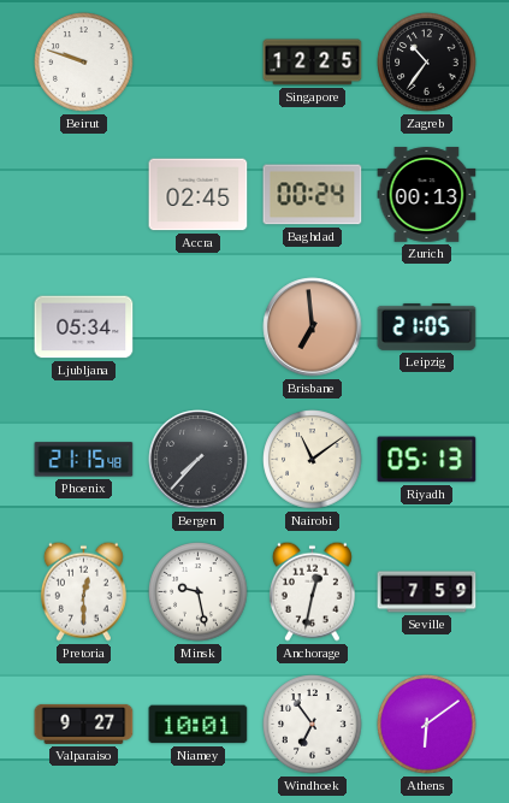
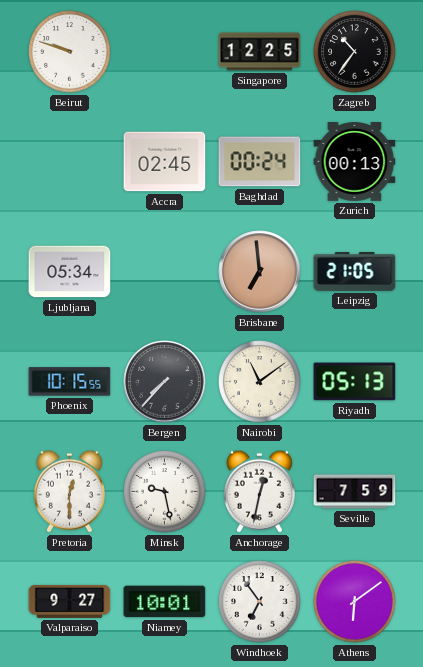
Phoenix: 21:15 -> 10:15 (70, 382)
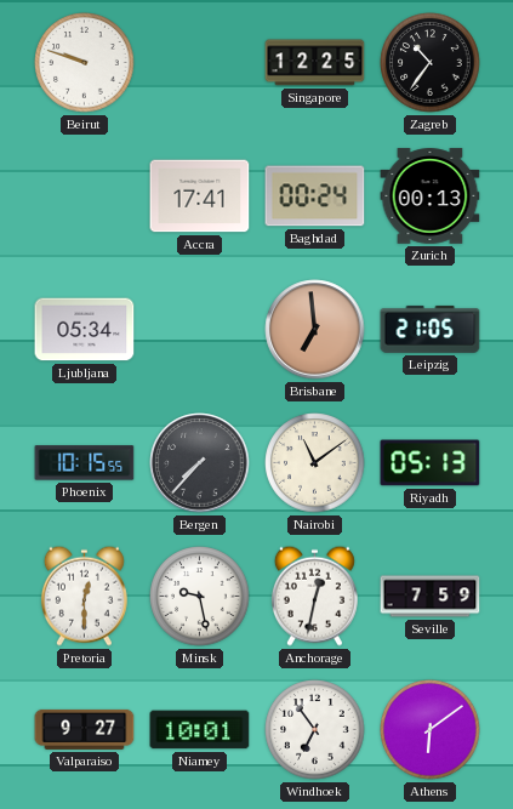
Accra: 02:45 -> 17:41 (200, 196)
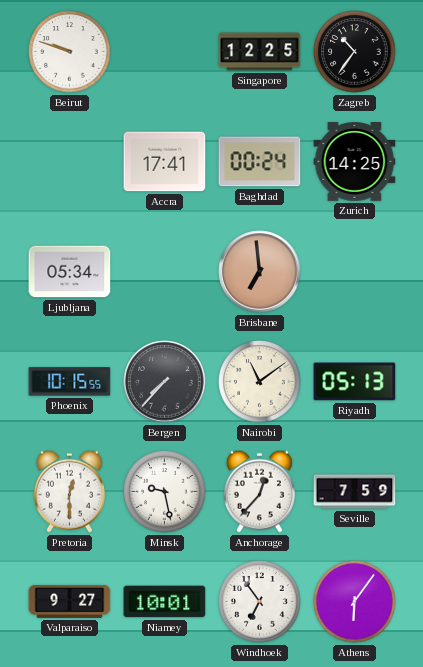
Zurich: 00:13 -> 14:25 (355, 162)
Leipzig: 21:05 -> none (431, 330)
Anchorage: 12:32 -> 12:37 (259, 491)
Athens: 6:09 -> 6:06 (355, 602)
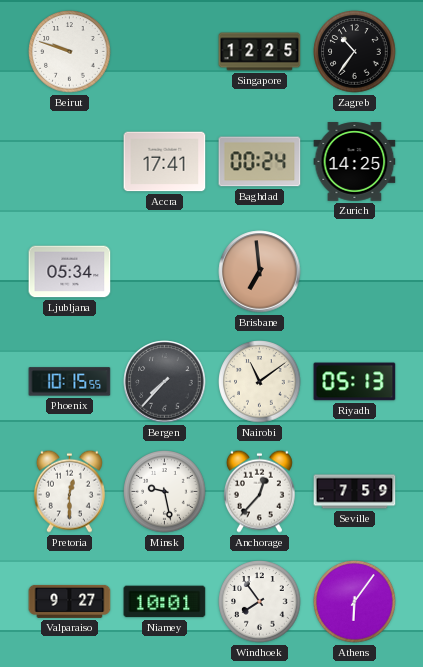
Windhoek: 6:54 -> 7:54 (260, 602)
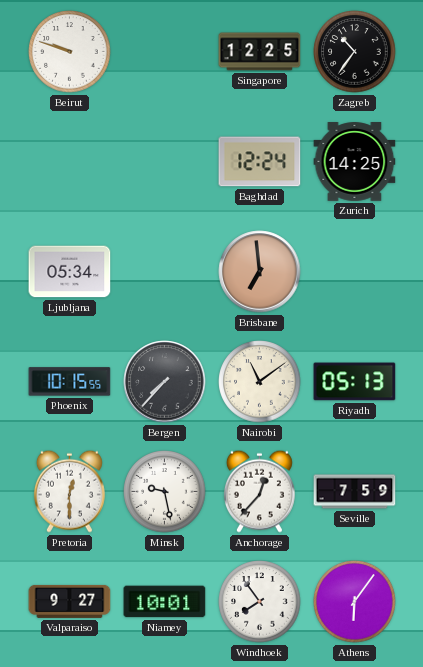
Accra: 17:41 -> none (165, 162)
Baghdad: 00:24 -> 12:24 (260, 162)
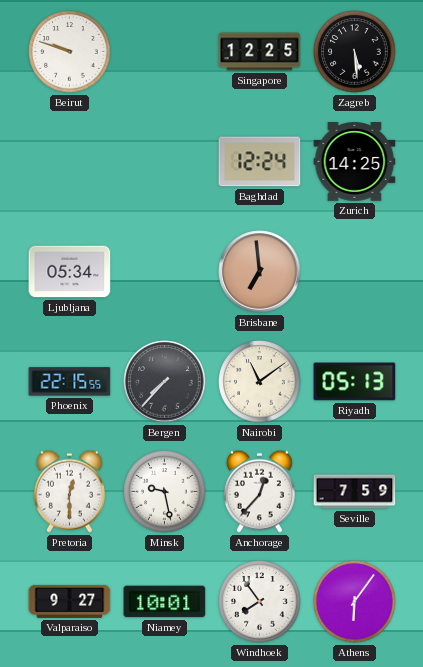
Zagreb: 10:36 -> 5:29 (355, 52)
Phoenix: 10:15 -> 22:15 (70, 382)
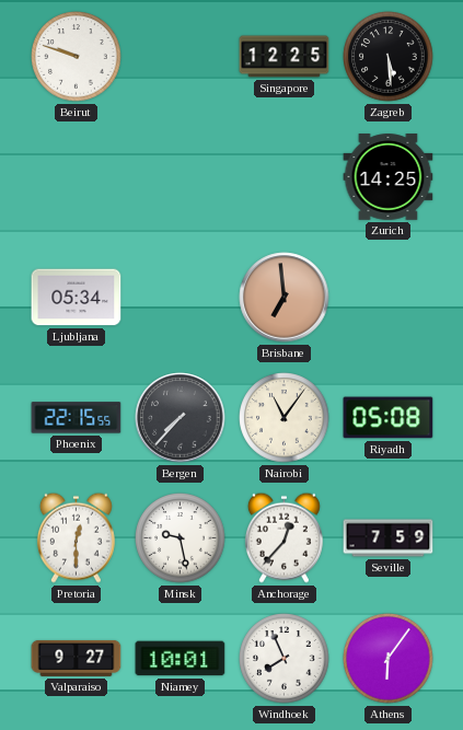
Baghdad: 12:24 -> none (260, 162)
Nairobi: 11:09 -> 11:06 (285, 418)
Riyadh: 05:13 -> 05:08 (389, 418)
Windhoek: 7:54 -> 7:56 (285, 659)
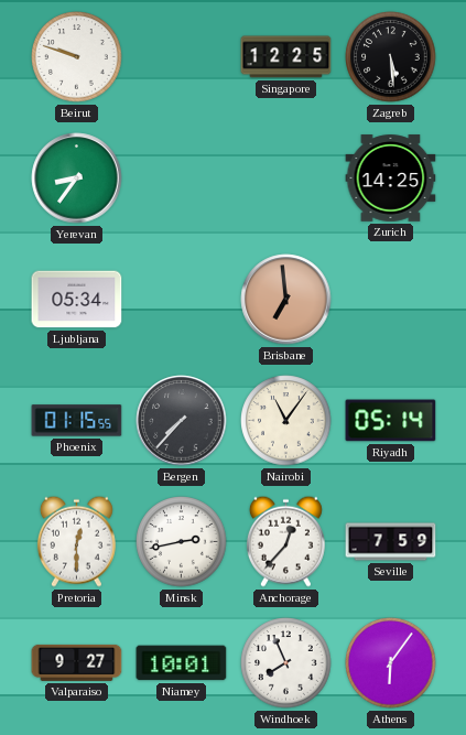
Yerevan: none -> 8:36 (77, 179)
Phoenix: 22:15 -> 01:15 (77, 421)
Riyadh: 05:08 -> 05:14 (391, 421)
Minsk: 9:28 -> 2:43 (182, 542)
